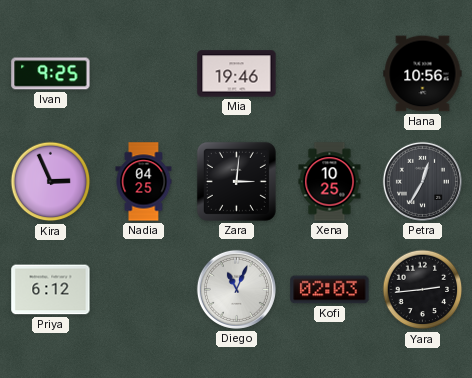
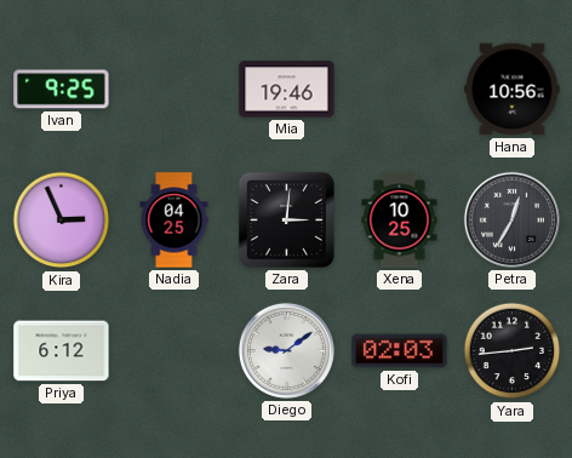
Diego: 11:04 -> 9:09 (286, 350)
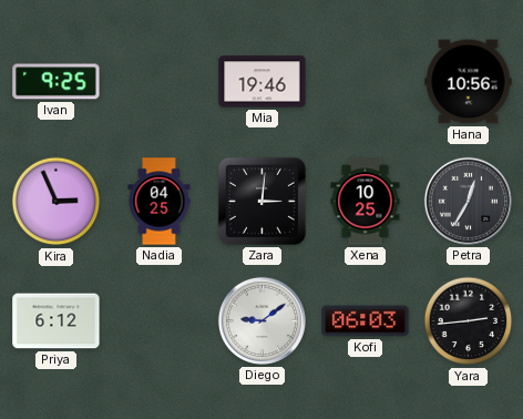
Kofi: 02:03 -> 06:03 (366, 321)
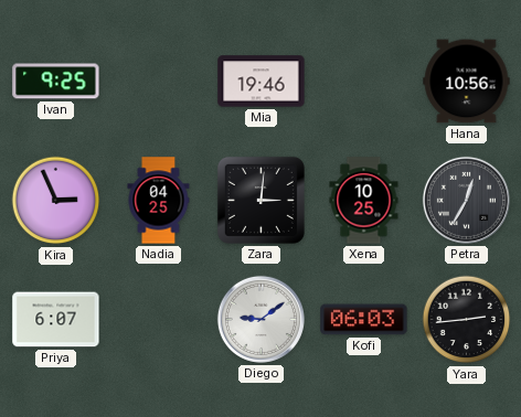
Priya: 6:12 -> 6:07 (56, 320)
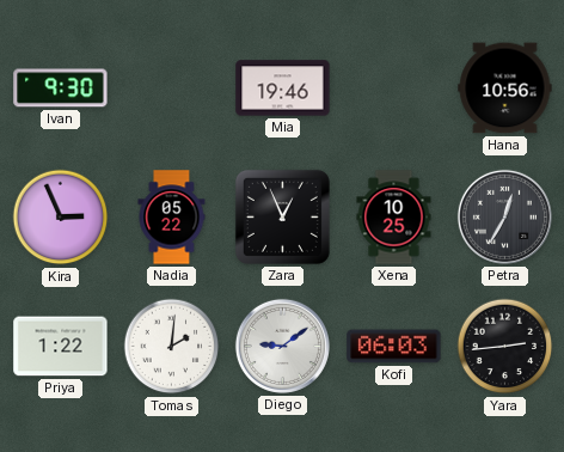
Ivan: 9:25 -> 9:30 (61, 88)
Nadia: 04:25 -> 05:22 (172, 218)
Zara: 3:01 -> 12:56 (282, 216)
Priya: 6:07 -> 1:22 (61, 347)
Tomas: none -> 2:01 (172, 347)
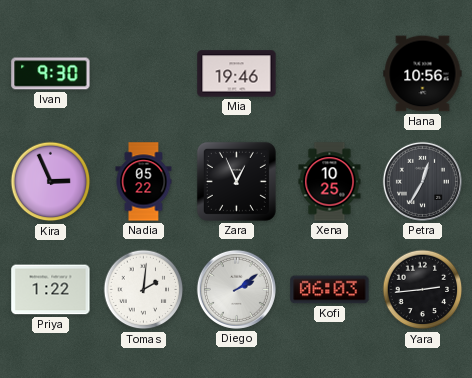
Diego: 9:09 -> 2:09 (236, 289)
